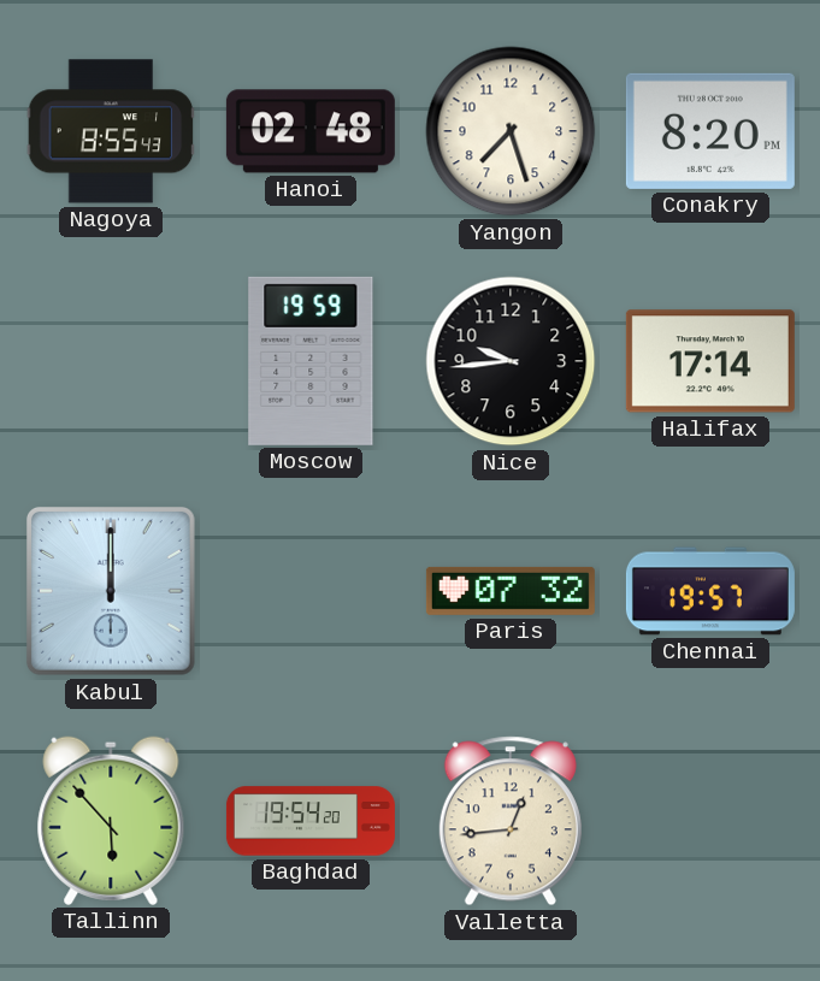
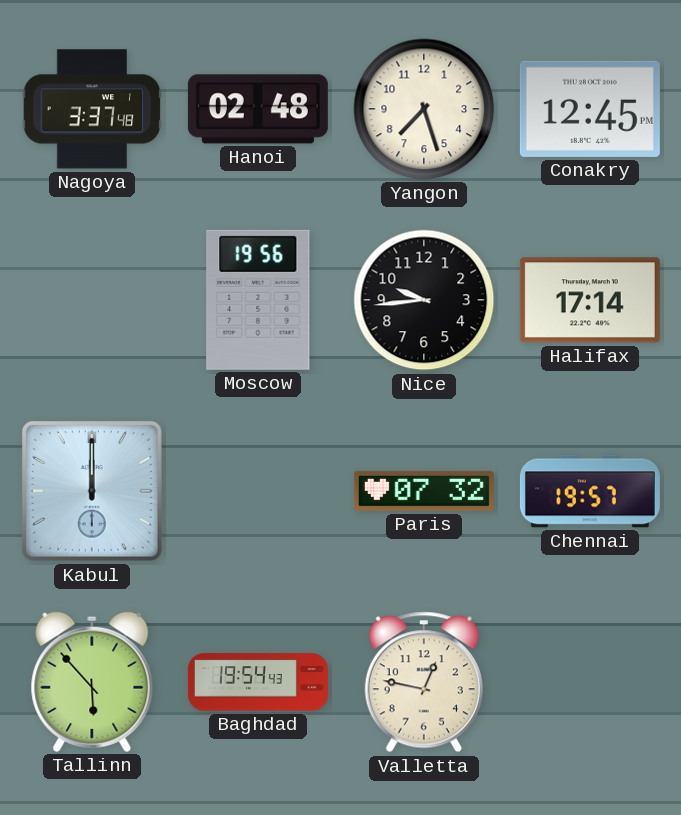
Nagoya: 8:55 -> 3:37 (92, 109)
Conakry: 8:20 -> 12:45 (590, 109)
Moscow: 19:59 -> 19:56 (258, 300)
Baghdad: 19:54:20 -> 19:54:43 (258, 682)
Valletta: 12:44 -> 12:47 (424, 682)
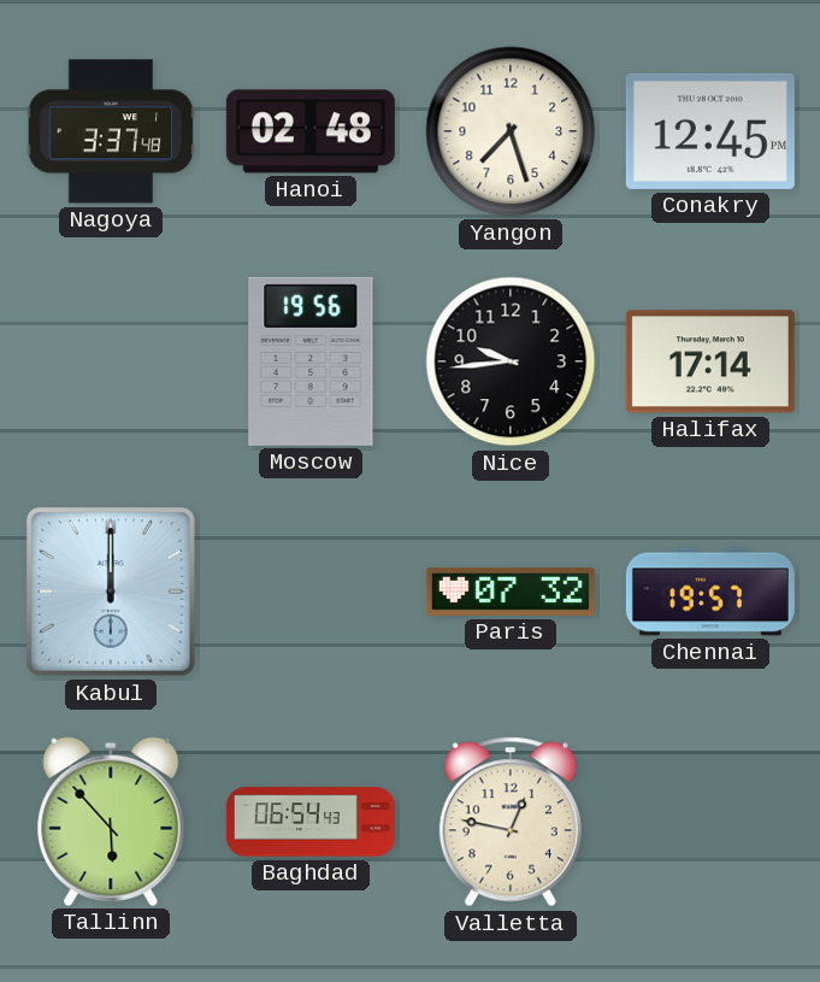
Baghdad: 19:54 -> 06:54 (311, 822)
